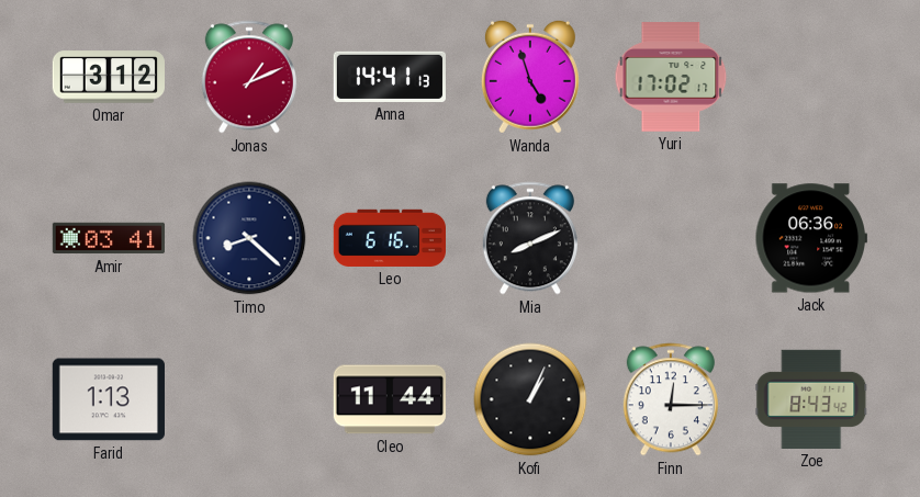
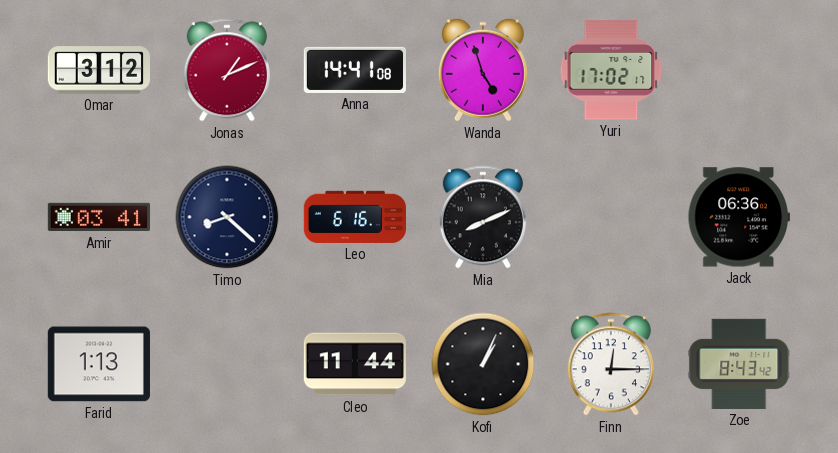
Anna: 14:41:13 -> 14:41:08 (354, 70)
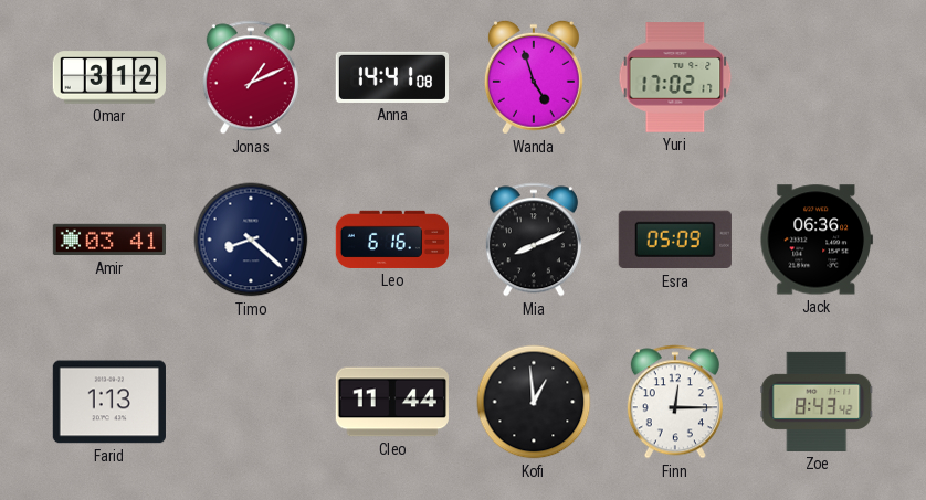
Esra: none -> 05:09 (675, 240)
Kofi: 1:04 -> 12:59 (534, 402)
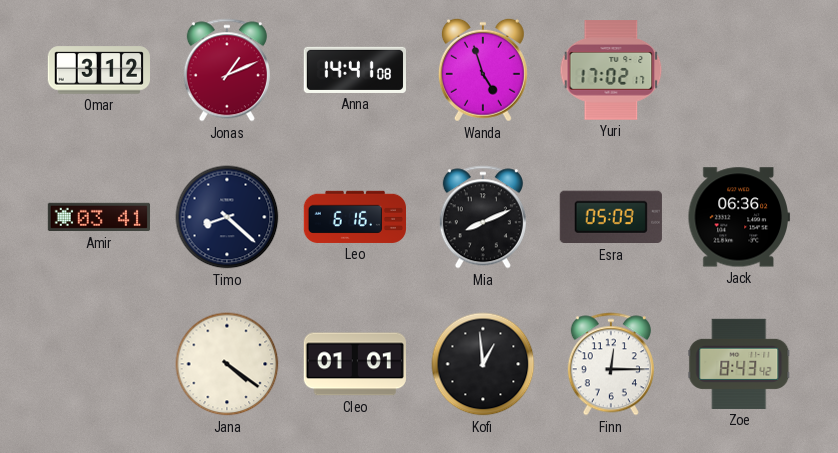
Farid: 1:13 -> none (109, 402)
Jana: none -> 4:21 (227, 364)
Cleo: 11:44 -> 01:01 (355, 364)
